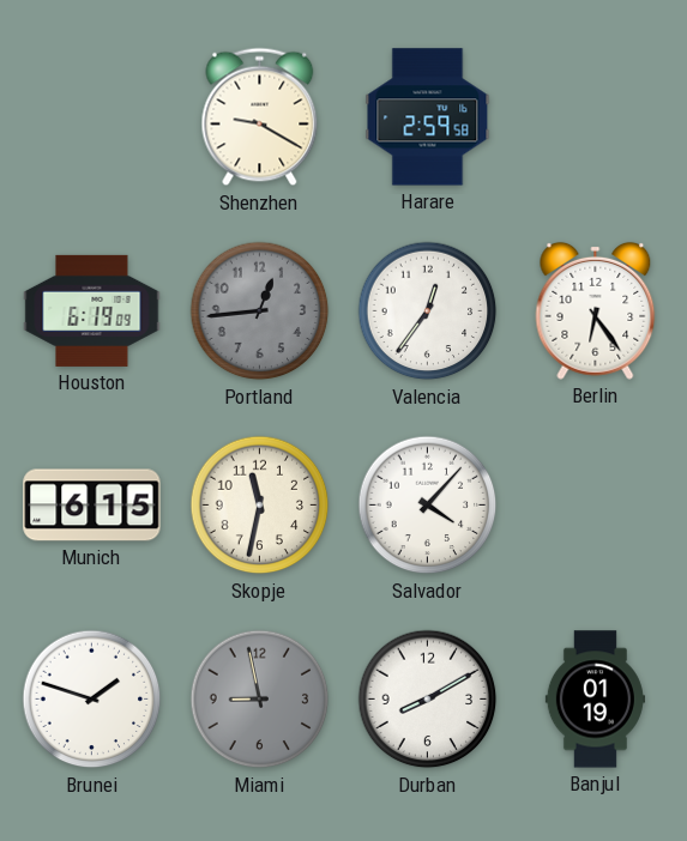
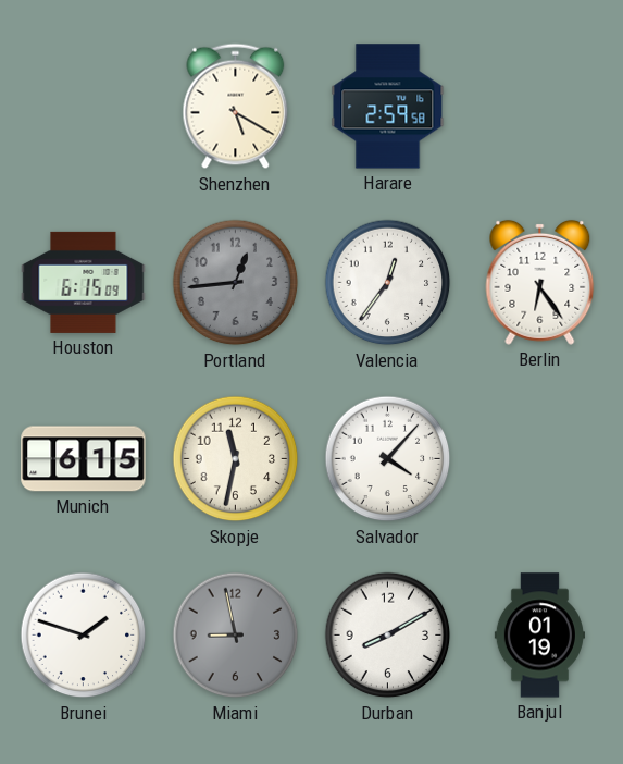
Shenzhen: 9:20 -> 5:20 (236, 107)
Houston: 6:19 -> 6:15 (84, 282)
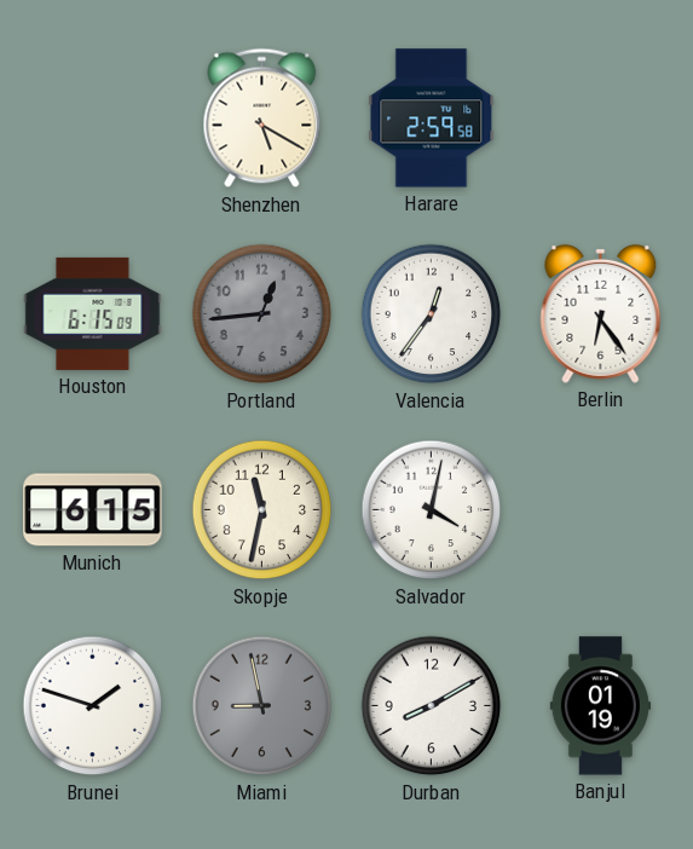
Salvador: 4:07 -> 4:02 (432, 510)
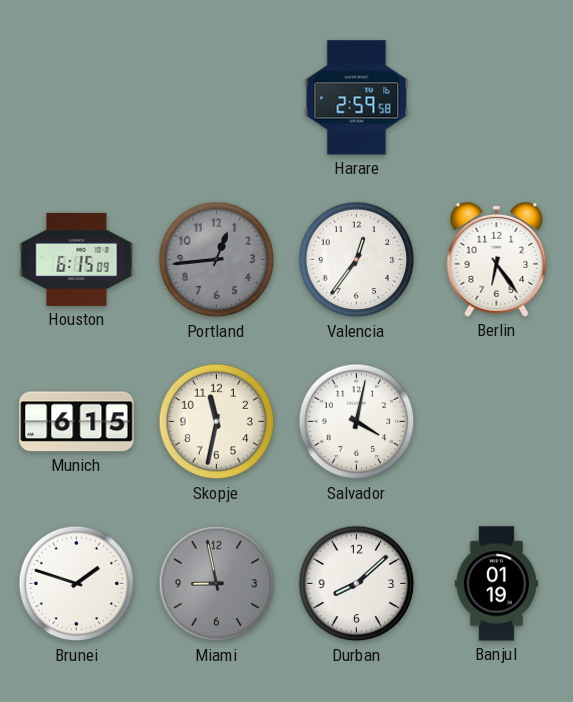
Shenzhen: 5:20 -> none (262, 119)
Durban: 8:10 -> 8:08 (357, 584)
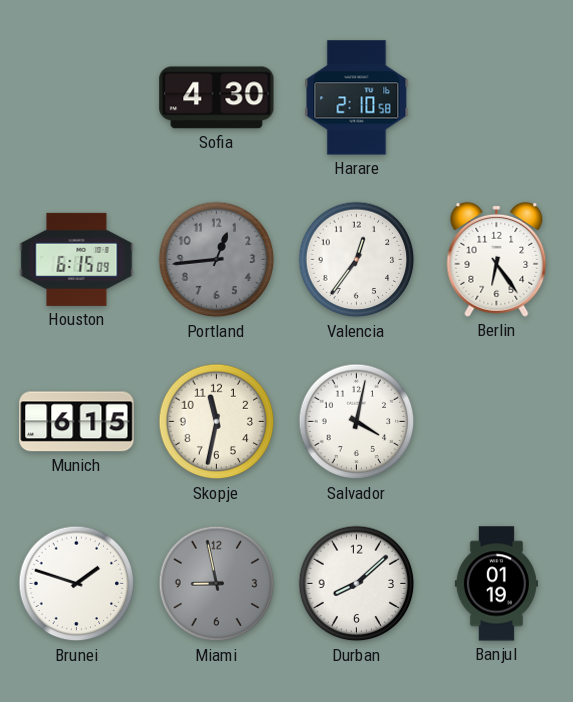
Sofia: none -> 4:30 (217, 98)
Harare: 2:59 -> 2:10 (357, 98)
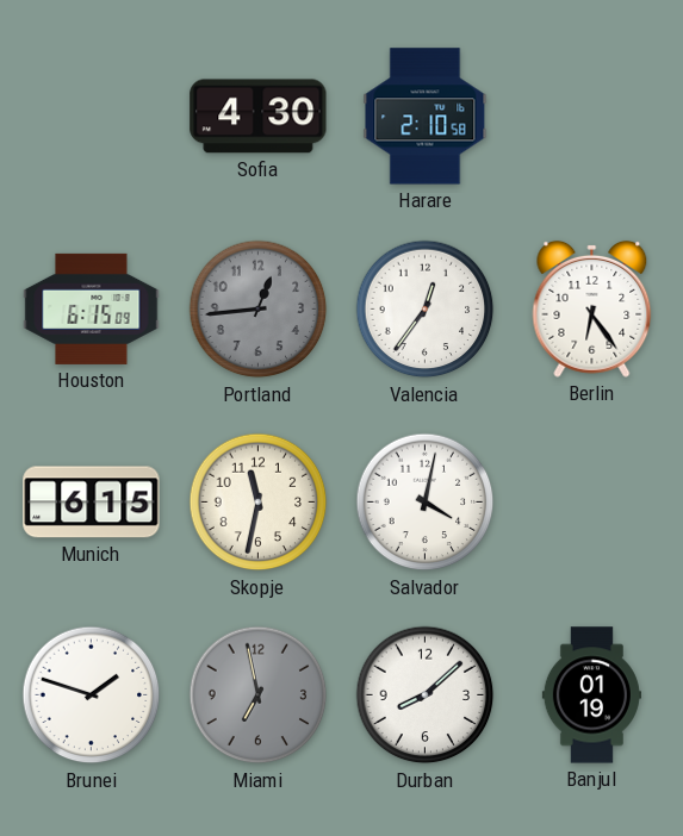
Miami: 8:58 -> 6:58 (259, 695)
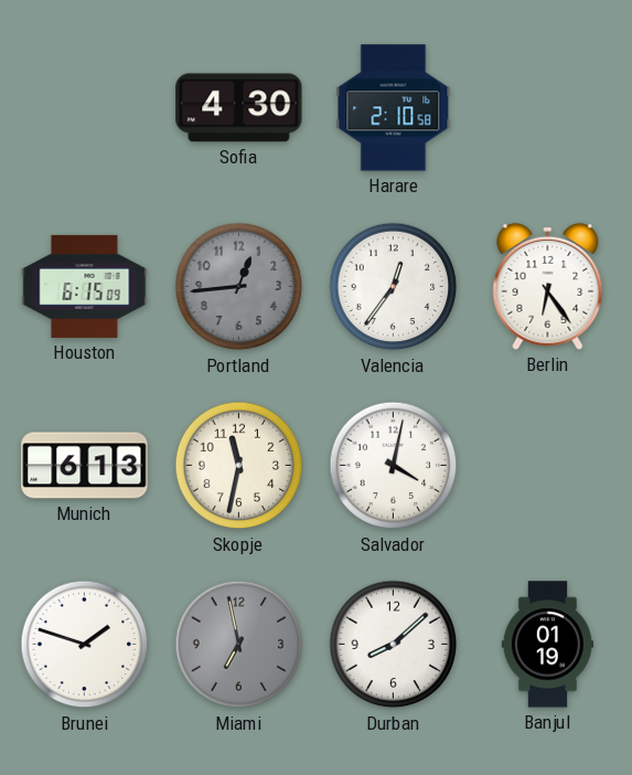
Munich: 6:15 -> 6:13 (85, 466)
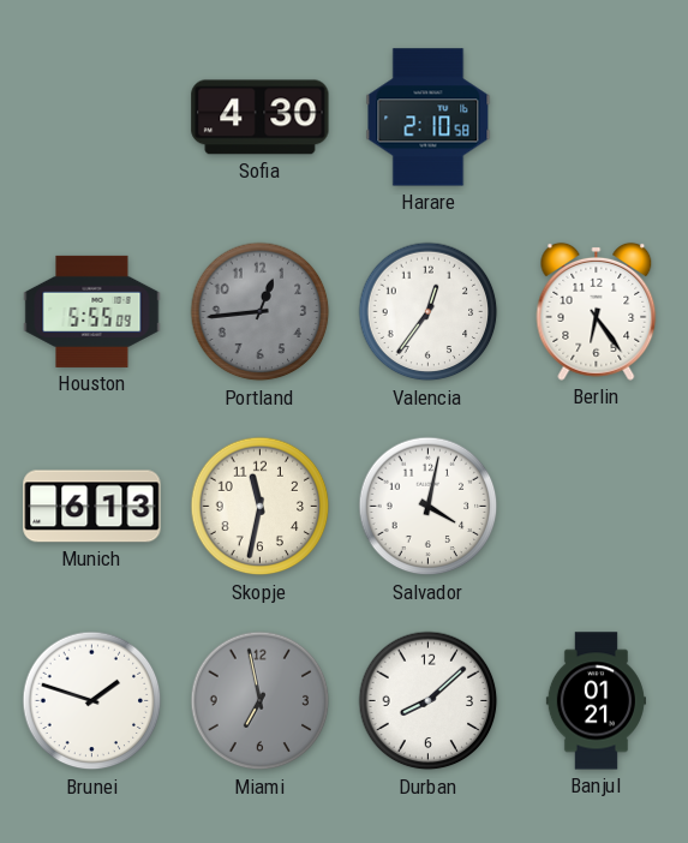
Houston: 6:15 -> 5:55 (92, 311)
Banjul: 01:19 -> 01:21 (596, 701)
